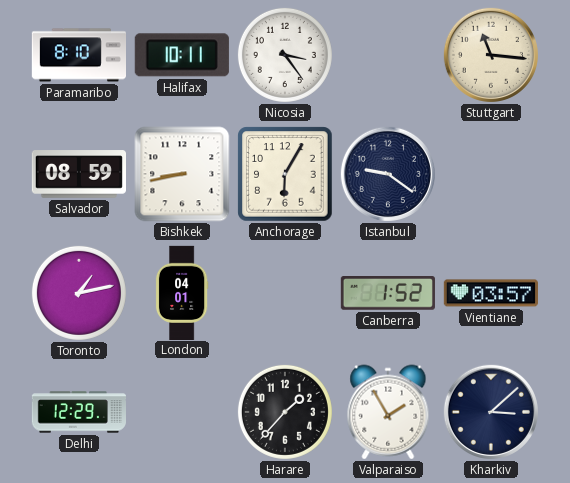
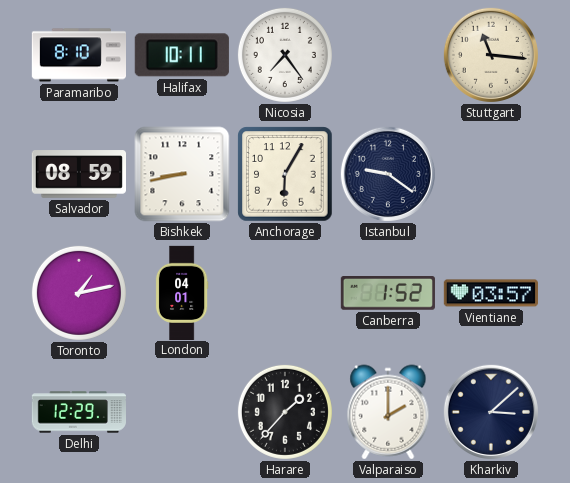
Nicosia: 3:24 -> 7:24 (285, 55)
Valparaiso: 1:55 -> 2:00 (388, 412)
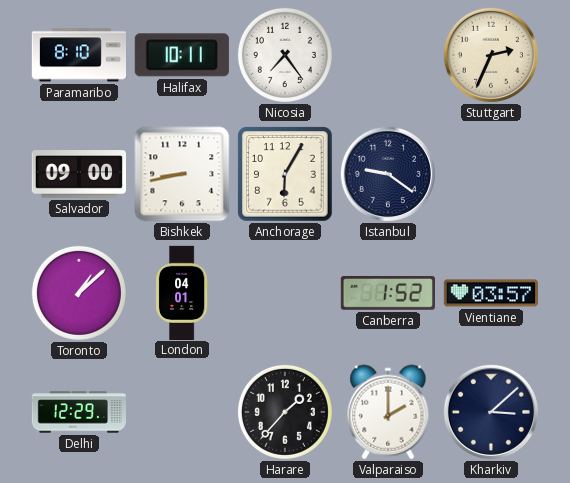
Stuttgart: 11:16 -> 2:34 (491, 55)
Salvador: 08:59 -> 09:00 (78, 174)
Toronto: 1:13 -> 1:08 (79, 293)
